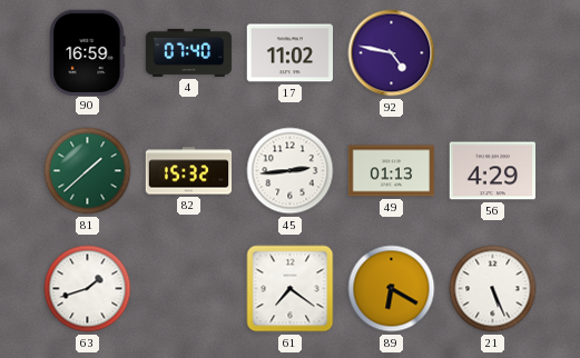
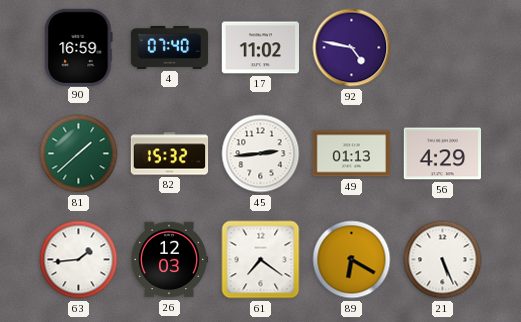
63: 1:42 -> 1:44 (79, 260)
26: none -> 12:03 (169, 260)
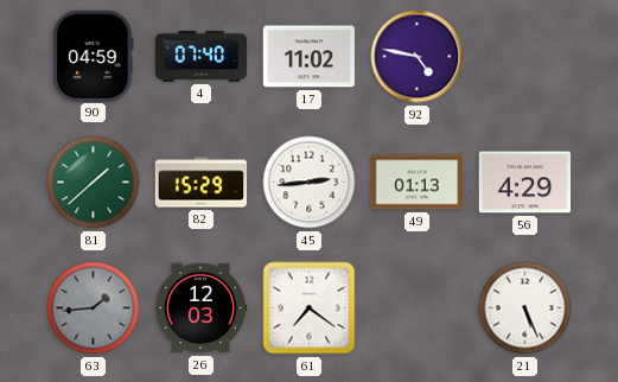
90: 16:59 -> 04:59 (94, 56)
82: 15:32 -> 15:29 (202, 183)
63 dial: white -> grey (94, 308)
89: 6:20 -> none (352, 260)
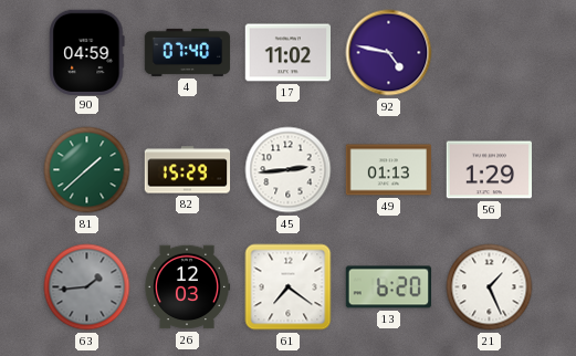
56: 4:29 -> 1:29 (489, 170)
13: none -> 6:20 (388, 287)
21: 5:26 -> 1:26 (490, 287)
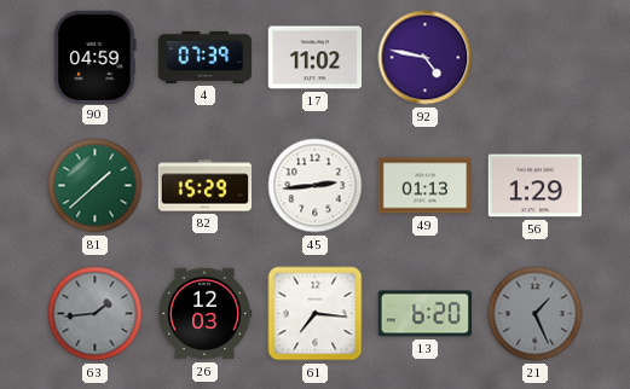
4: 07:40 -> 07:39 (206, 57)
61: 7:21 -> 7:16 (316, 314)
21 dial: white -> grey (536, 314)
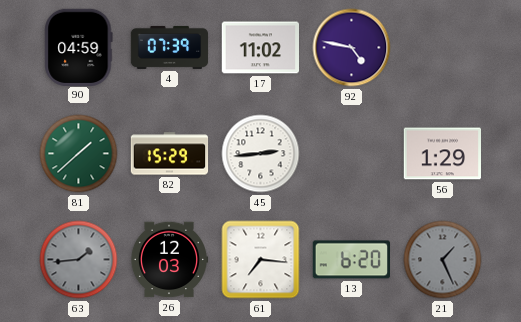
49: 01:13 -> none (426, 186)
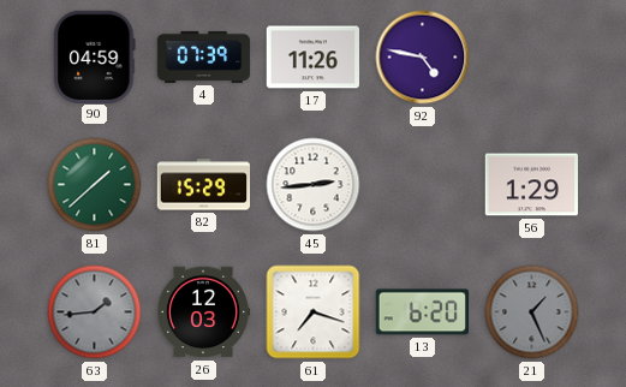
17: 11:02 -> 11:26 (312, 58)
61: 7:16 -> 7:18 (314, 312)
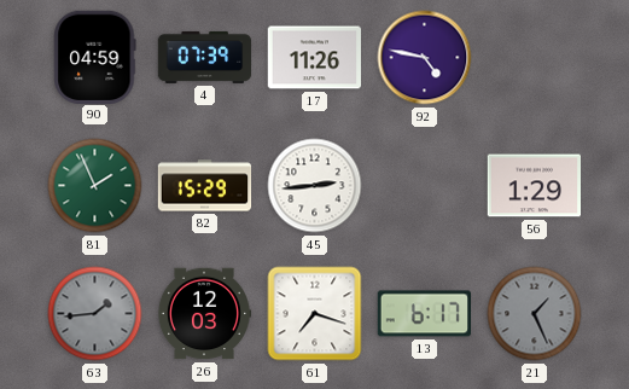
81: 1:38 -> 1:56 (95, 186)
13: 6:20 -> 6:17 (424, 314)
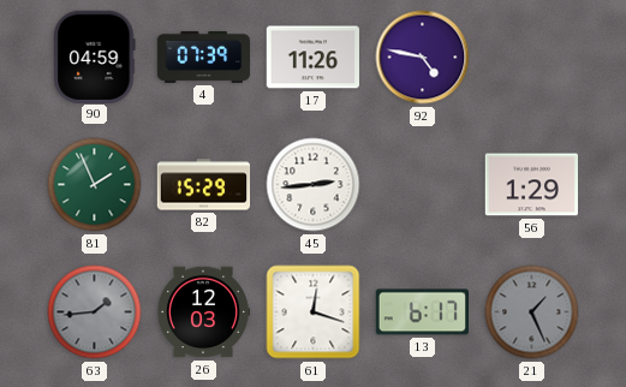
61: 7:18 -> 12:18 (314, 312)
